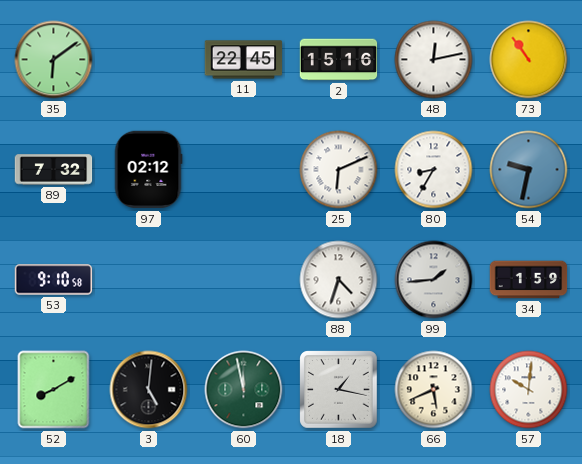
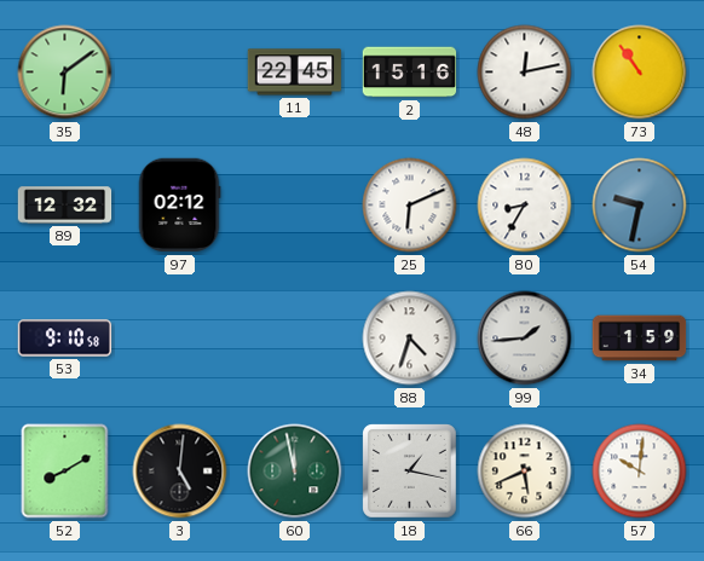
89: 7:32 -> 12:32 (65, 206)
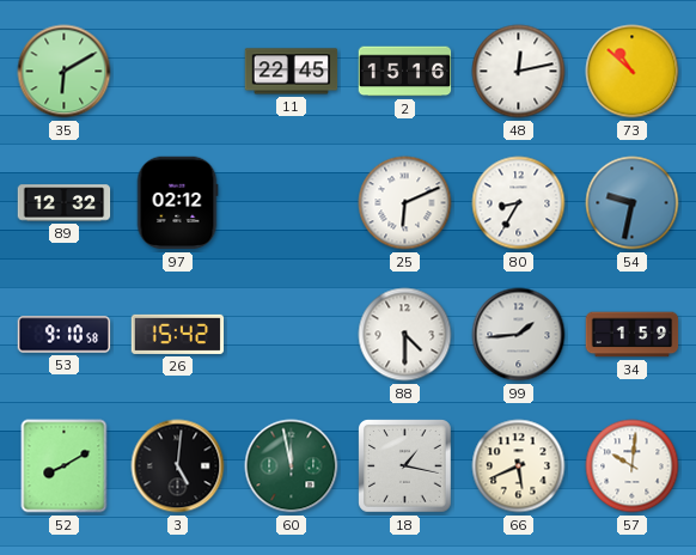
35: 6:09 -> 6:10 (65, 72)
73: 10:54 -> 10:52 (633, 72)
26: none -> 15:42 (178, 334)
88: 4:33 -> 4:30 (405, 335)
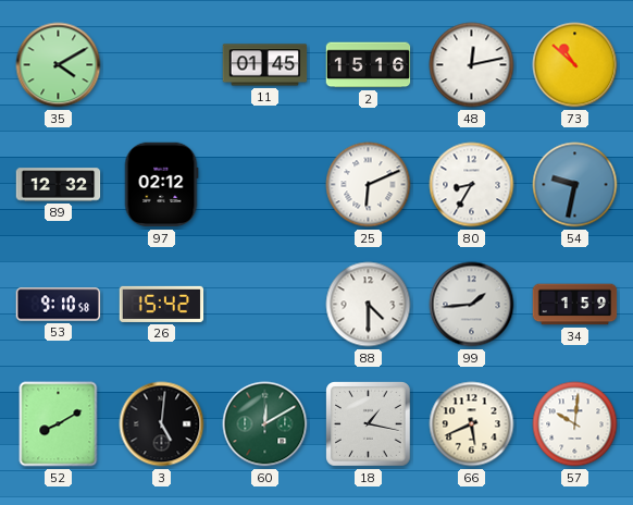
35: 6:10 -> 4:10 (59, 65)
11: 22:45 -> 01:45 (265, 65)
60: 11:58 -> 12:10 (265, 424)
